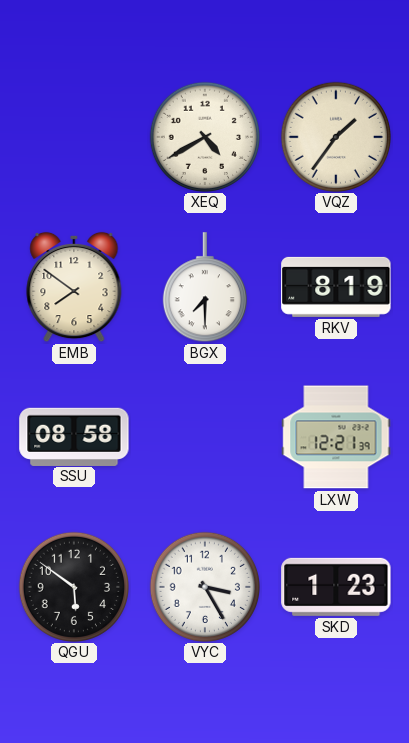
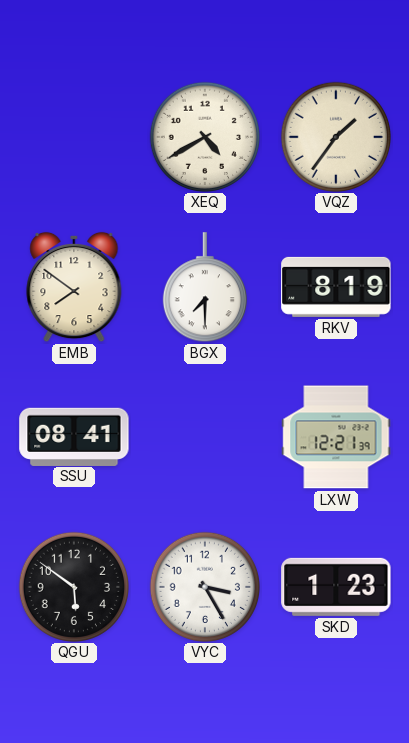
SSU: 08:58 -> 08:41 (74, 436)
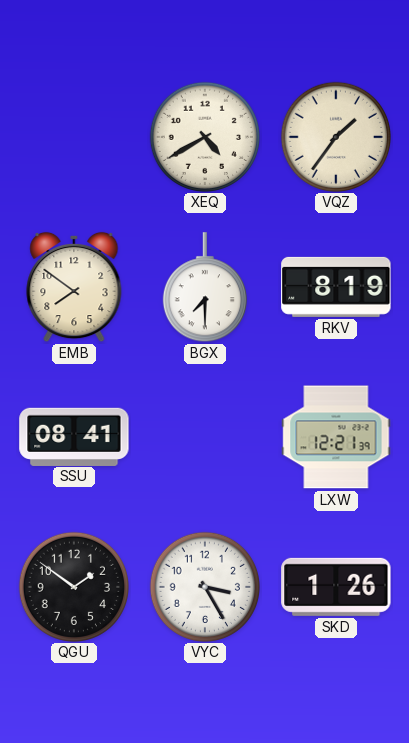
QGU: 5:51 -> 1:51 (73, 586)
SKD: 1:23 -> 1:26 (336, 587)
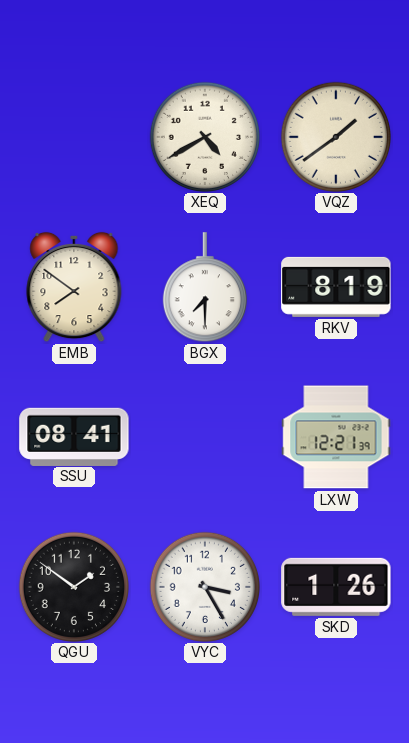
VQZ: 1:36 -> 1:39 (335, 136)
